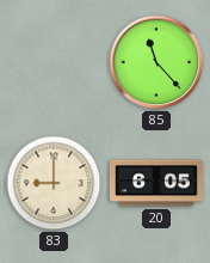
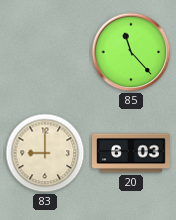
20: 6:05 -> 6:03 (132, 153)
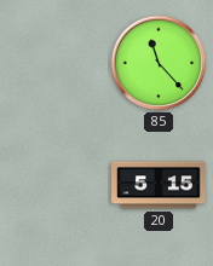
83: 9:00 -> none (45, 153)
20: 6:03 -> 5:15 (160, 185)
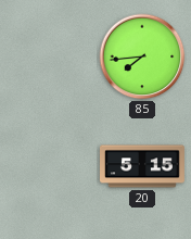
85: 11:23 -> 7:44 (142, 56)
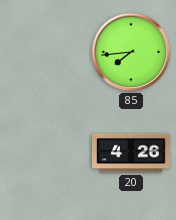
20: 5:15 -> 4:26 (132, 153)
